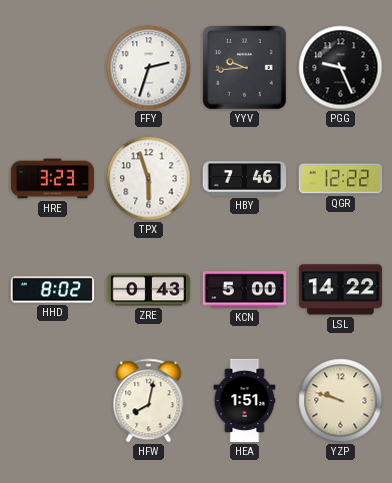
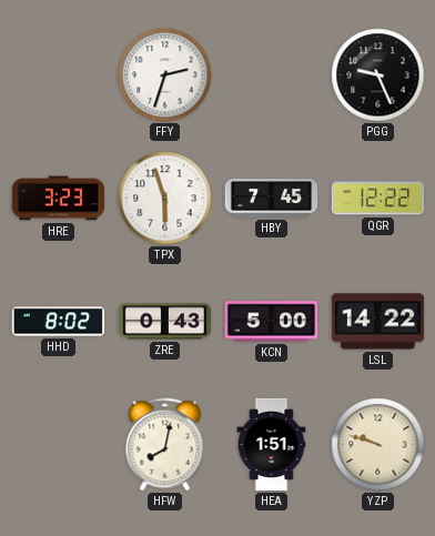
YYV: 9:44 -> none (245, 68)
HBY: 7:46 -> 7:45 (272, 199)
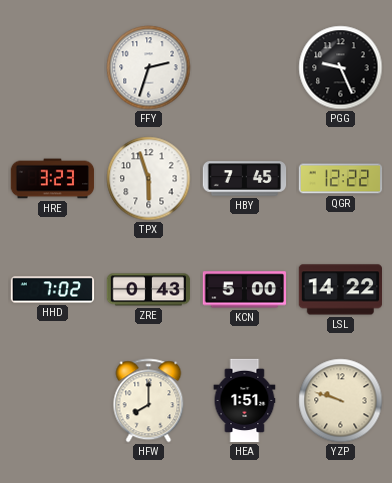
HHD: 8:02 -> 7:02 (53, 290)
HFW: 8:02 -> 8:00 (149, 401)
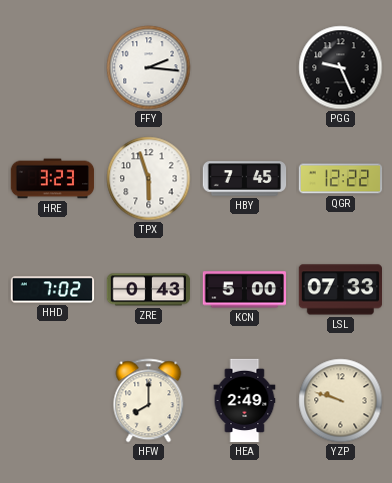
FFY: 2:33 -> 2:16 (149, 68)
LSL: 14:22 -> 07:33 (340, 290)
HEA: 1:51 -> 2:49 (245, 401)
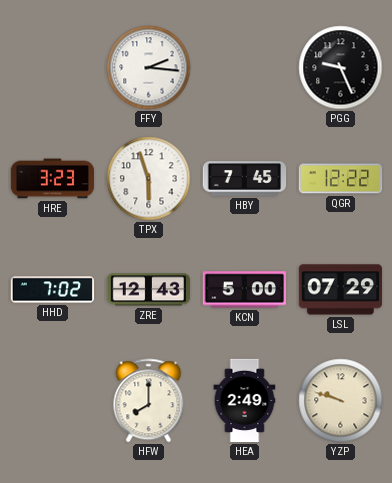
ZRE: 0:43 -> 12:43 (149, 290)
LSL: 07:33 -> 07:29 (340, 290)
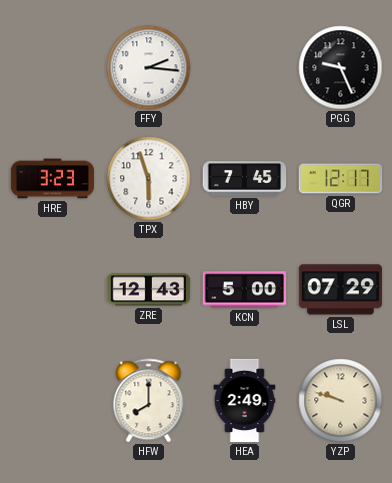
QGR: 12:22 -> 12:17 (341, 179)
HHD: 7:02 -> none (53, 290)
